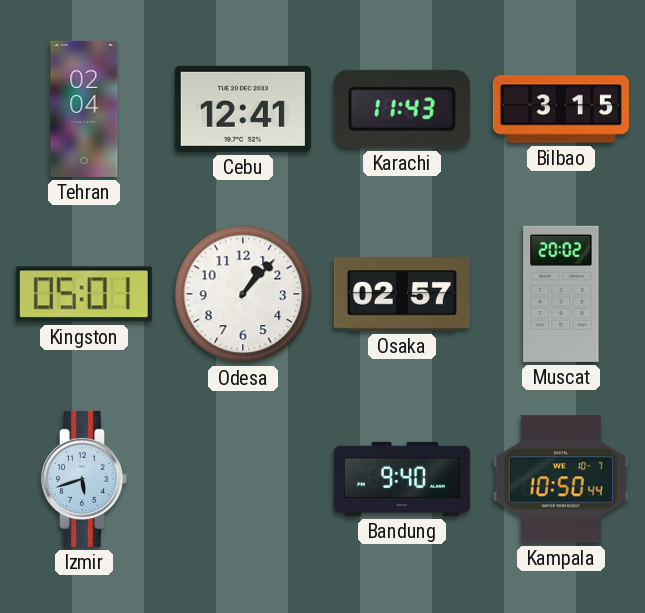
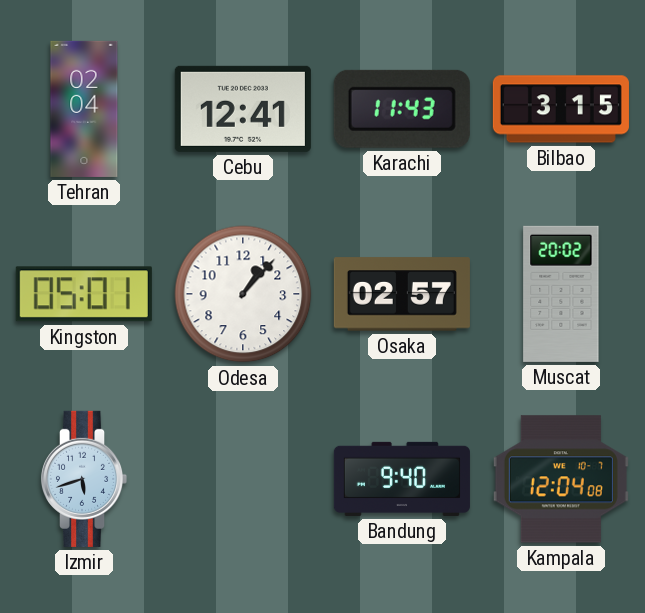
Kampala: 10:50 -> 12:04 (561, 479)
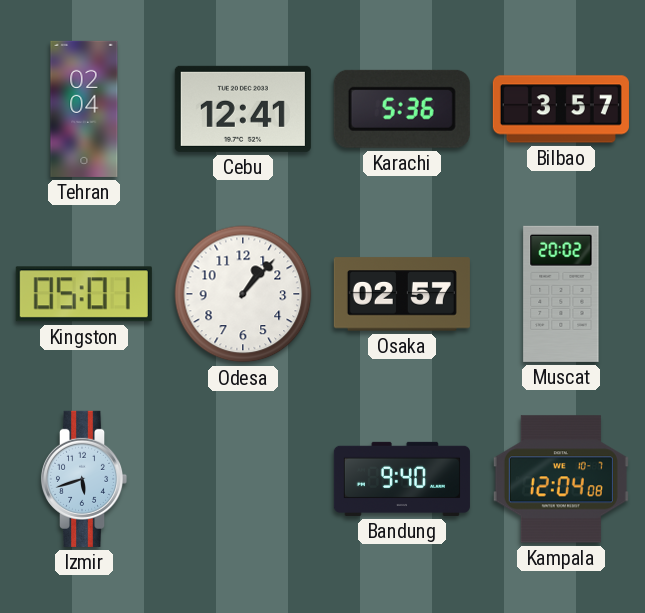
Karachi: 11:43 -> 5:36 (402, 109)
Bilbao: 3:15 -> 3:57 (561, 109)
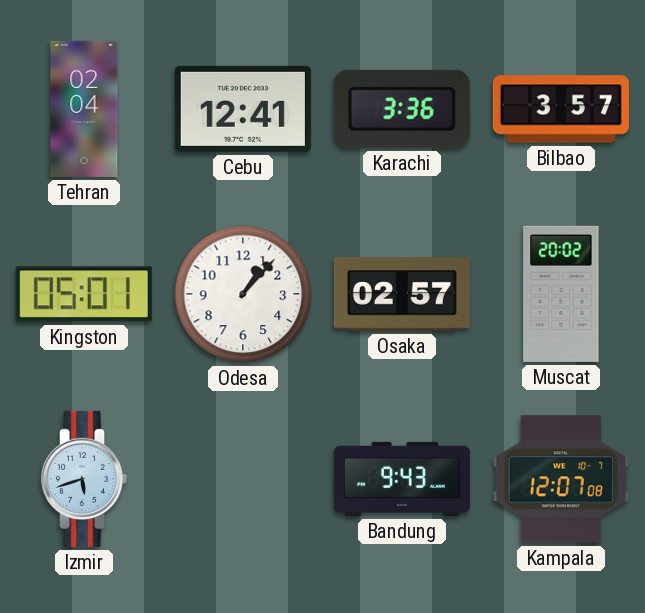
Karachi: 5:36 -> 3:36 (402, 109)
Bandung: 9:40 -> 9:43 (402, 479)
Kampala: 12:04 -> 12:07 (561, 479)
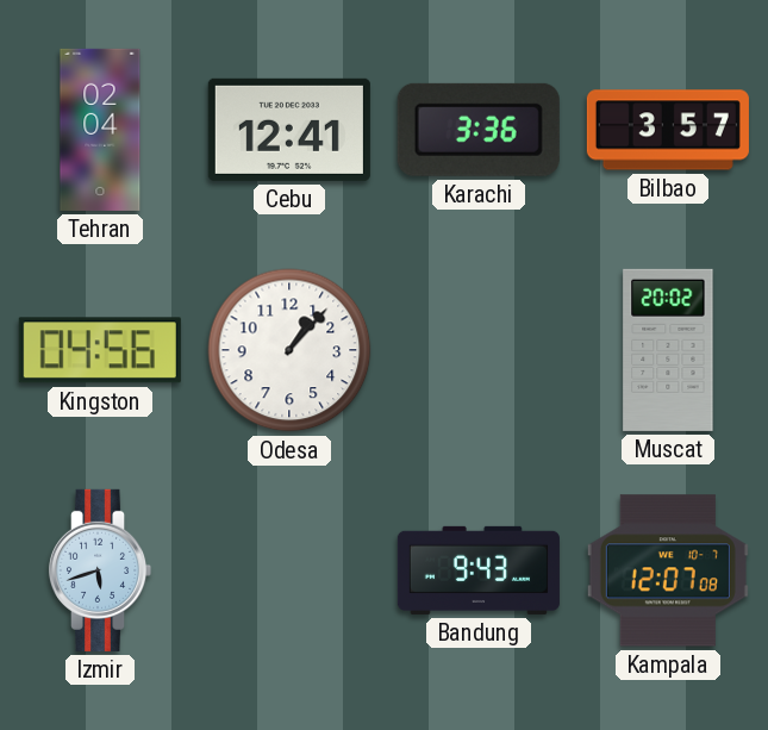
Kingston: 05:01 -> 04:56 (100, 350)
Osaka: 02:57 -> none (402, 294)
